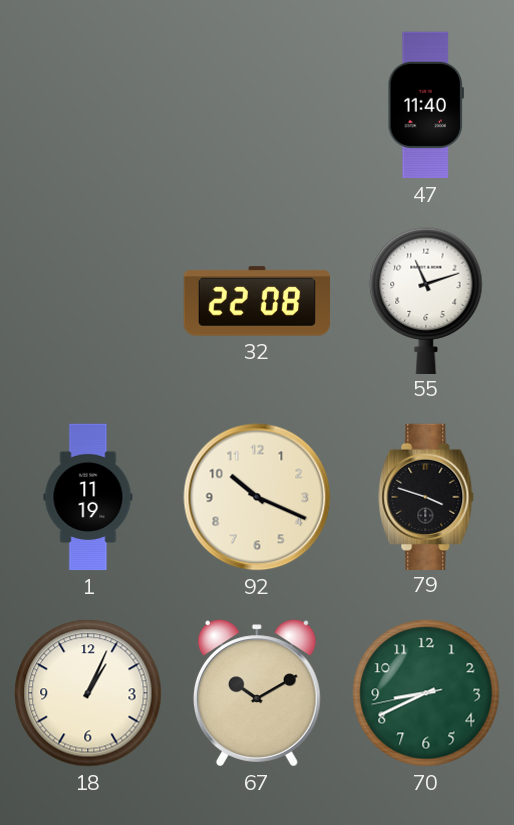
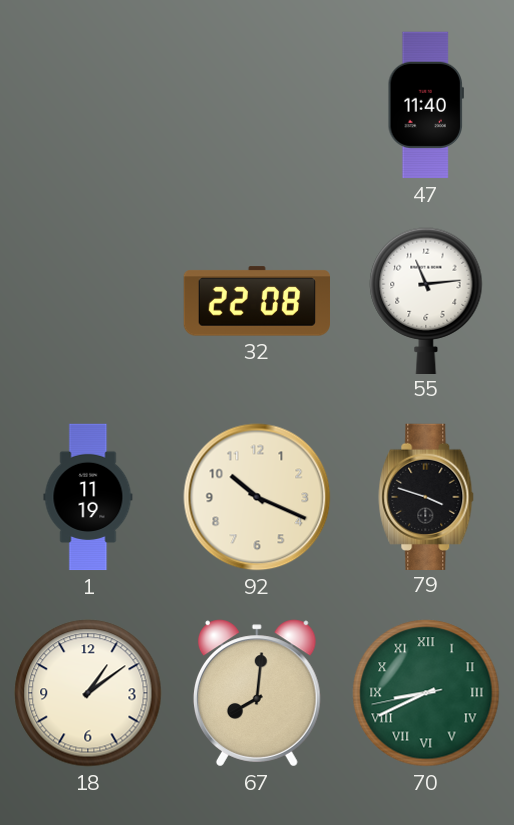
55: 11:12 -> 11:14 (426, 300)
18: 1:04 -> 1:09 (88, 693)
67: 10:10 -> 8:01 (257, 693)
70 numerals: Arabic -> Roman (426, 693)
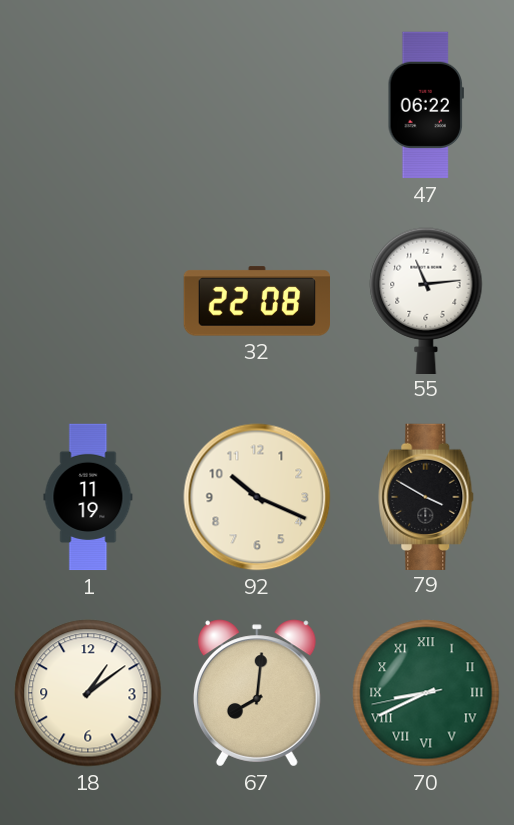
47: 11:40 -> 06:22 (426, 105)
79: 3:48 -> 3:50 (426, 496)
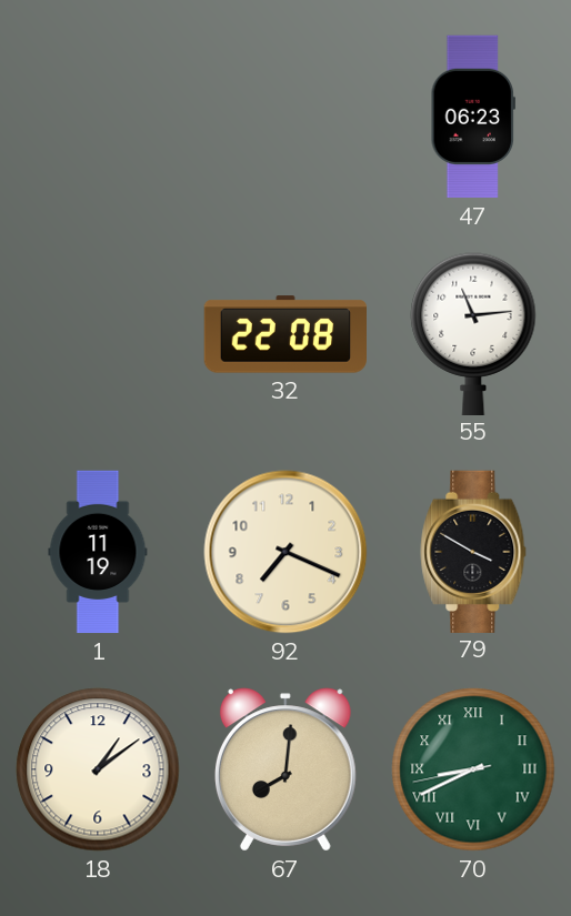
47: 06:22 -> 06:23 (473, 117)
92: 10:19 -> 7:19 (285, 552)
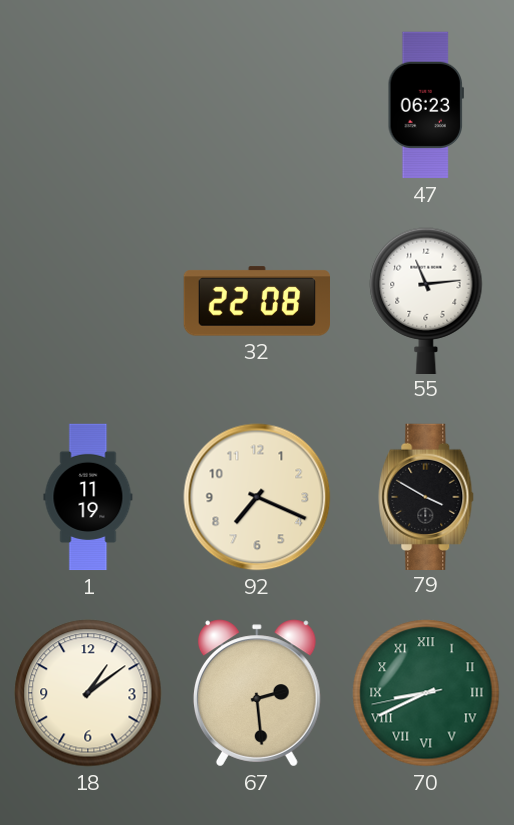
67: 8:01 -> 2:29 (257, 693)
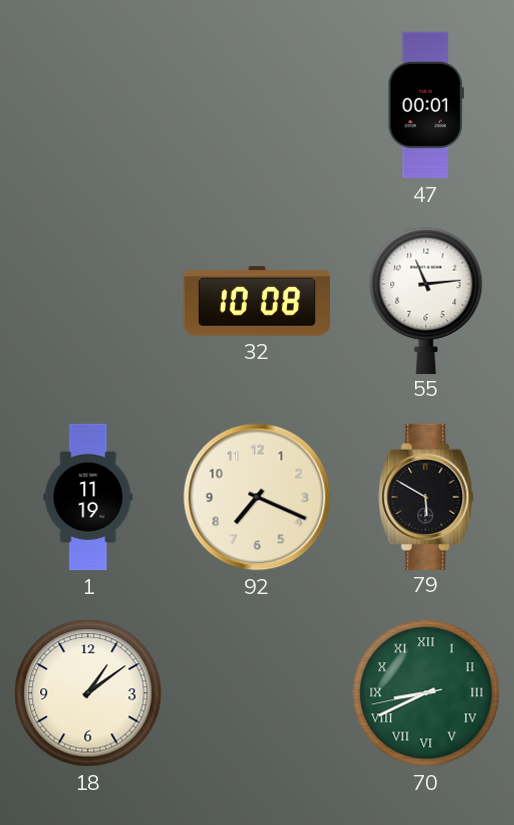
47: 06:23 -> 00:01 (426, 105)
32: 22:08 -> 10:08 (256, 301)
79: 3:50 -> 5:50 (426, 496)
67: 2:29 -> none (257, 693)
